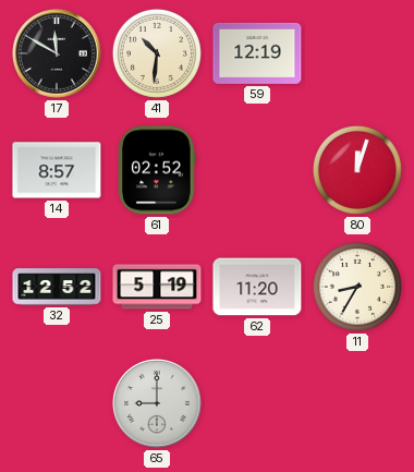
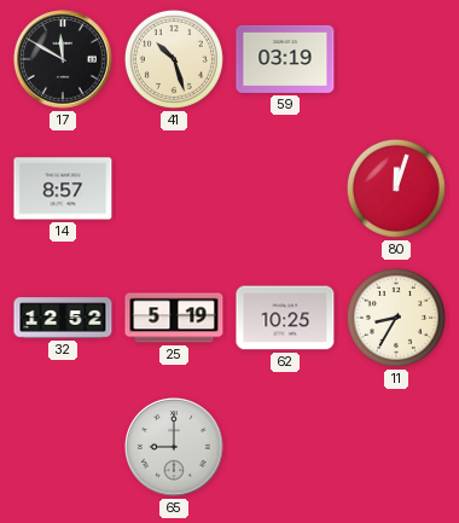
41: 10:31 -> 10:27 (174, 59)
59: 12:19 -> 03:19 (285, 59)
61: 02:52 -> none (157, 170)
62: 11:20 -> 10:25 (285, 318)
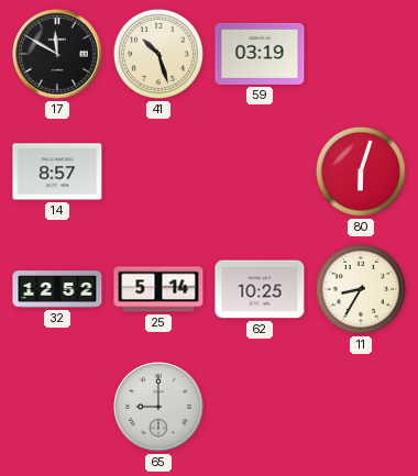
80: 12:03 -> 6:03 (361, 171)
25: 5:19 -> 5:14 (158, 289)
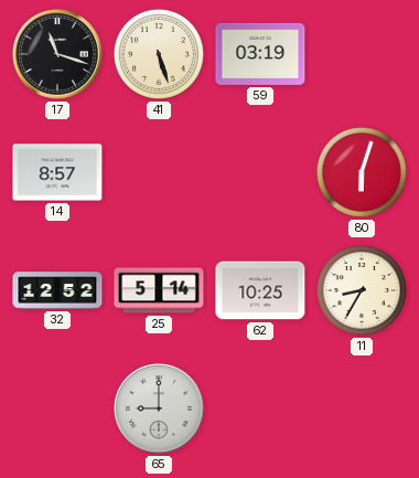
17: 11:50 -> 11:18 (58, 55)
41: 10:27 -> 5:27 (159, 54)
